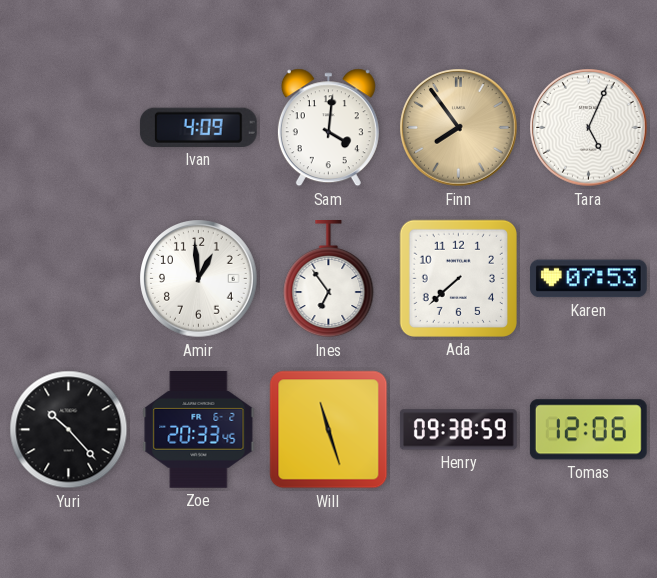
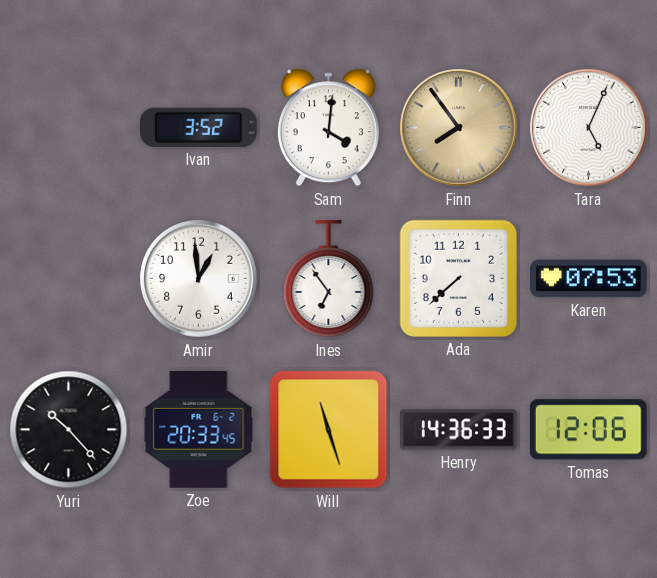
Ivan: 4:09 -> 3:52 (198, 127)
Henry: 09:38 -> 14:36 (458, 430)
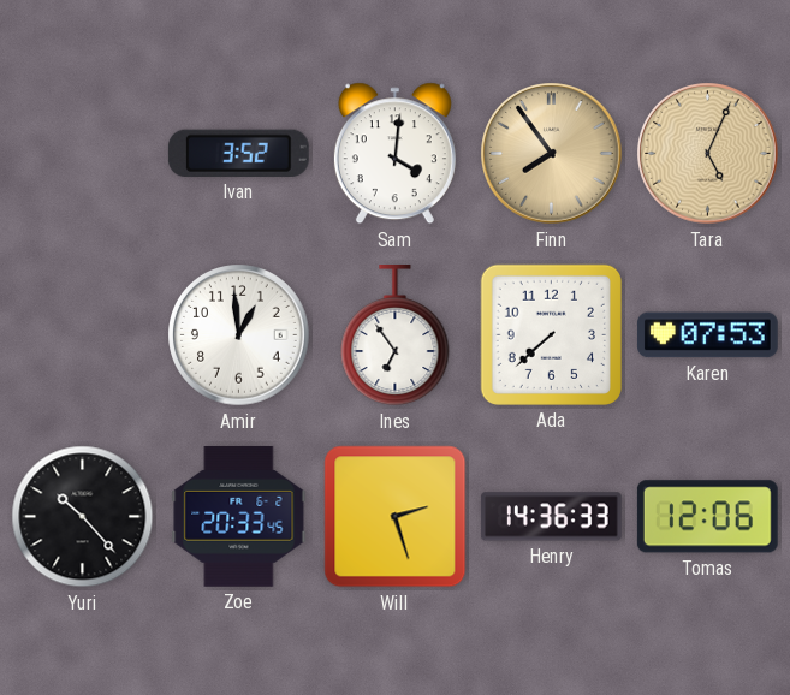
Tara dial: white -> champagne (708, 154)
Will: 11:27 -> 2:27 (396, 517)
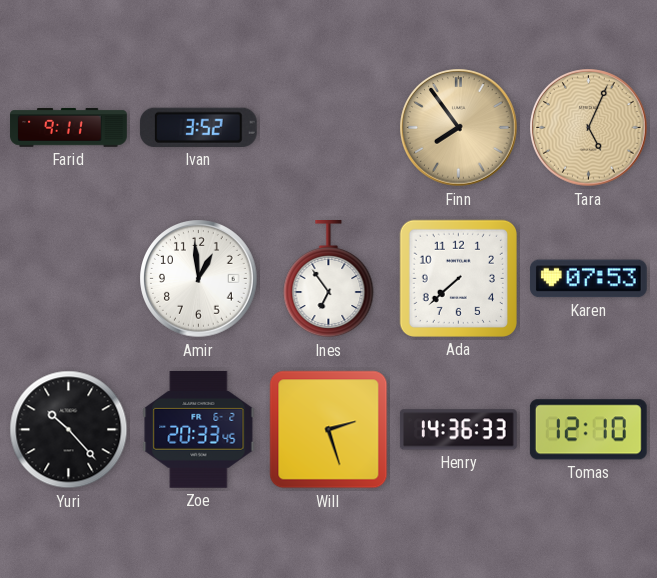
Farid: none -> 9:11 (69, 128)
Sam: 4:01 -> none (394, 154)
Tomas: 12:06 -> 12:10 (588, 430)
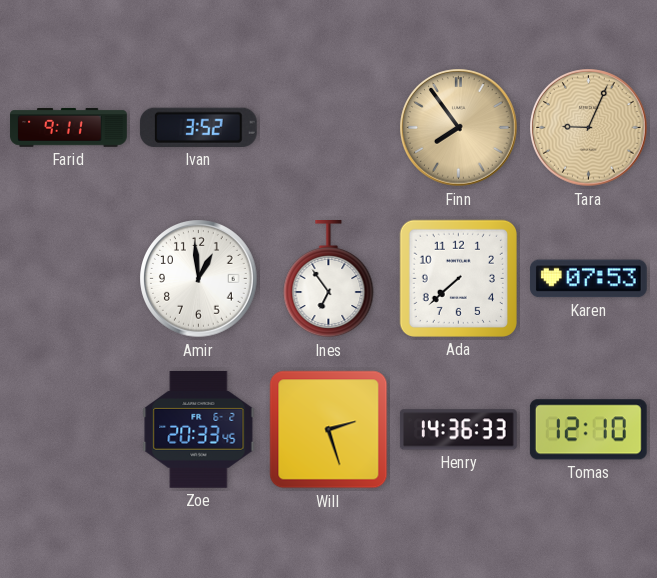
Tara: 5:04 -> 9:04 (589, 128)
Yuri: 10:23 -> none (69, 430)
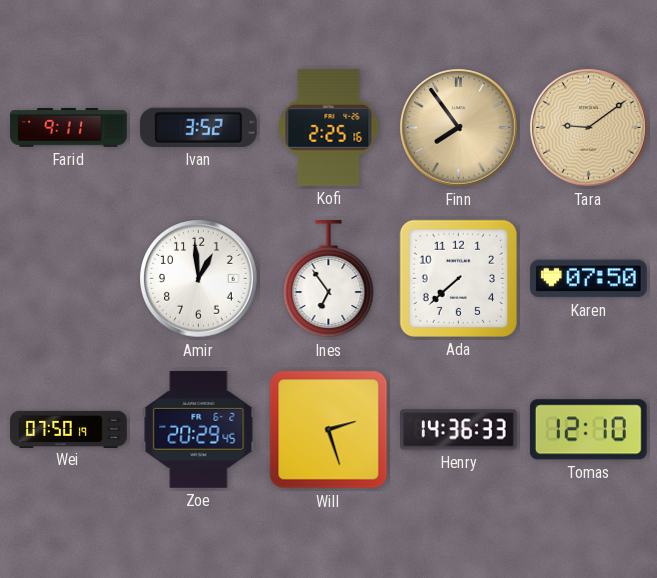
Kofi: none -> 2:25 (329, 127)
Tara: 9:04 -> 9:09 (589, 128)
Karen: 07:53 -> 07:50 (588, 279)
Wei: none -> 07:50 (69, 429)
Zoe: 20:33 -> 20:29 (199, 429)
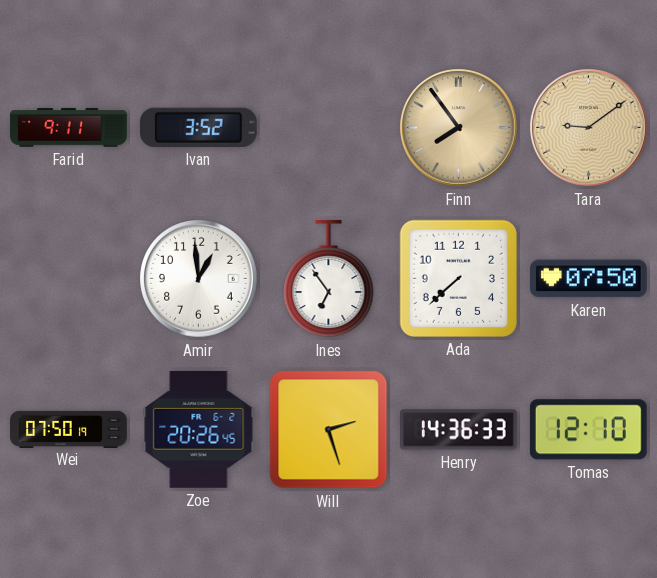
Kofi: 2:25 -> none (329, 127)
Zoe: 20:29 -> 20:26 (199, 429)
